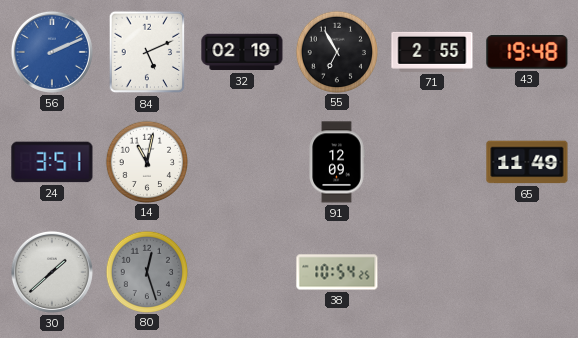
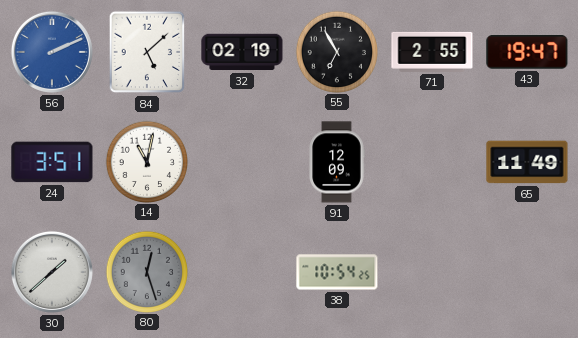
84: 5:11 -> 5:08 (147, 52)
43: 19:48 -> 19:47 (527, 53)
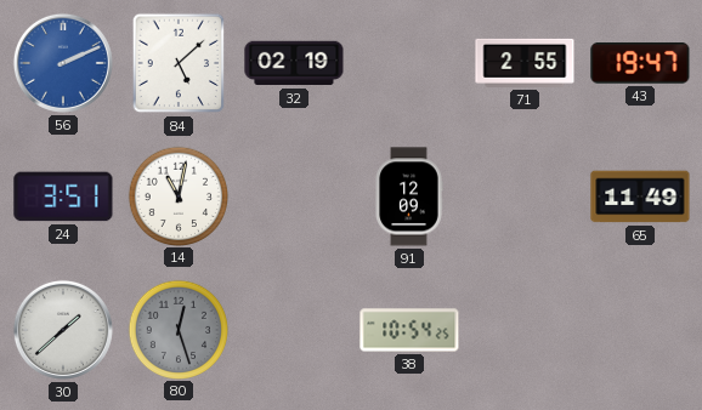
55: 6:55 -> none (336, 51)
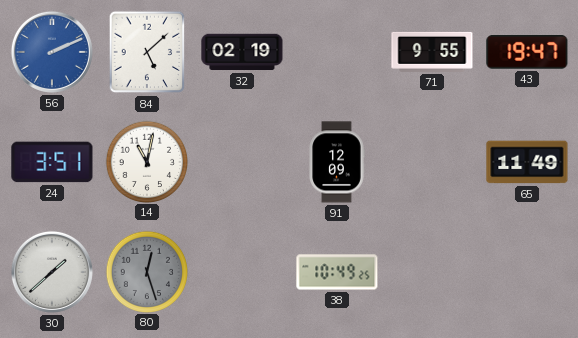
71: 2:55 -> 9:55 (432, 52)
38: 10:54 -> 10:49 (337, 272)
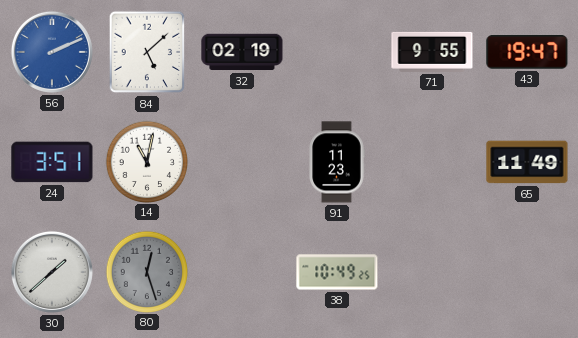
91: 12:09 -> 11:23 (337, 162)
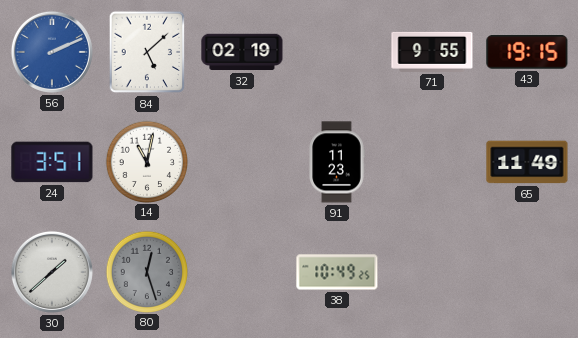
43: 19:47 -> 19:15 (527, 53)
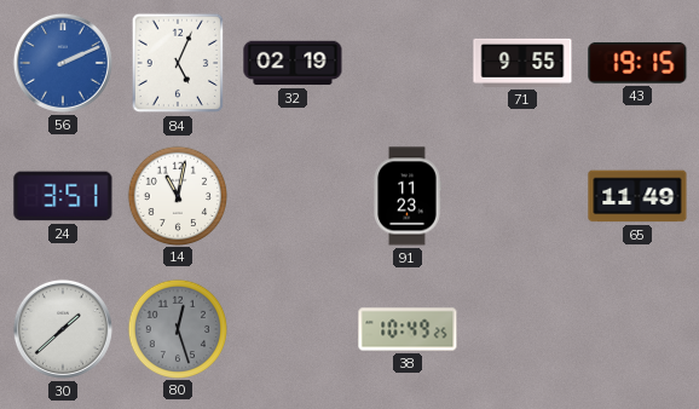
84: 5:08 -> 5:04 (178, 63)
